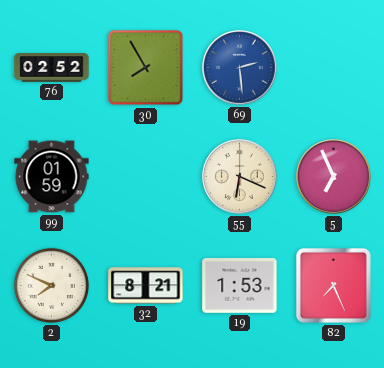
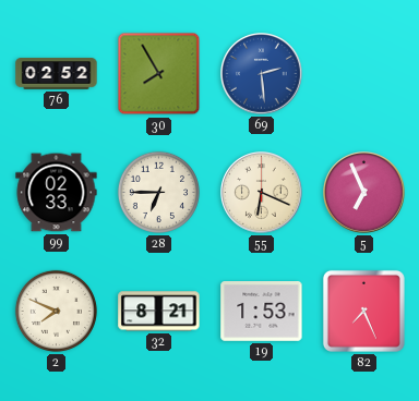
99: 01:59 -> 02:33 (57, 193)
28: none -> 6:45 (158, 192)
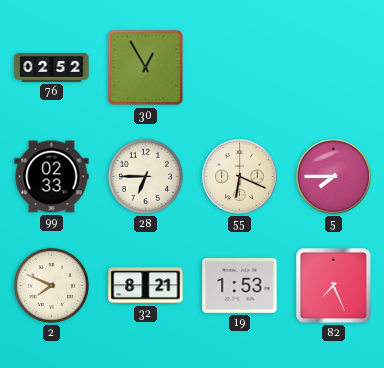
30: 7:55 -> 12:55 (146, 68)
69: 2:29 -> none (262, 74)
5: 6:56 -> 7:45 (334, 177)
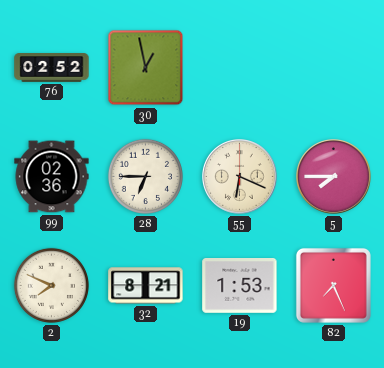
30: 12:55 -> 12:58 (146, 68)
99: 02:33 -> 02:36 (52, 177)
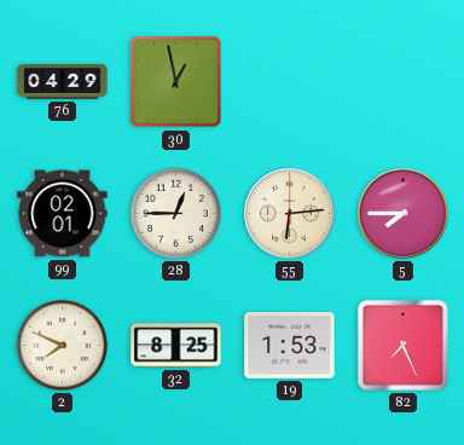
76: 02:52 -> 04:29 (63, 82)
99: 02:36 -> 02:01 (63, 214)
28: 6:45 -> 12:45 (175, 213)
55: 6:19 -> 6:14 (290, 214)
32: 8:21 -> 8:25 (176, 346)
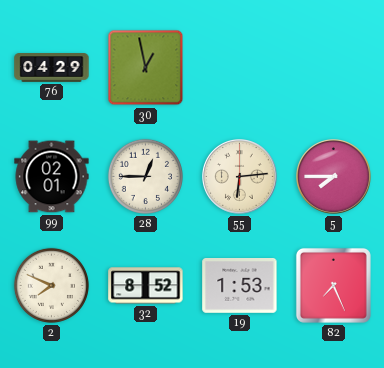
32: 8:25 -> 8:52 (146, 286)
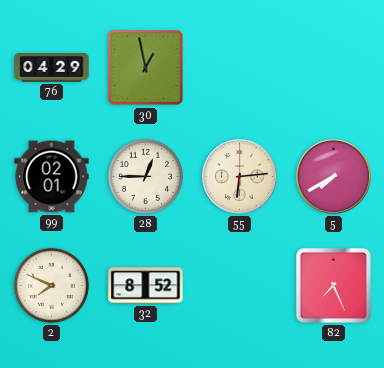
5: 7:45 -> 7:40 (334, 177)
19: 1:53 -> none (240, 286)
